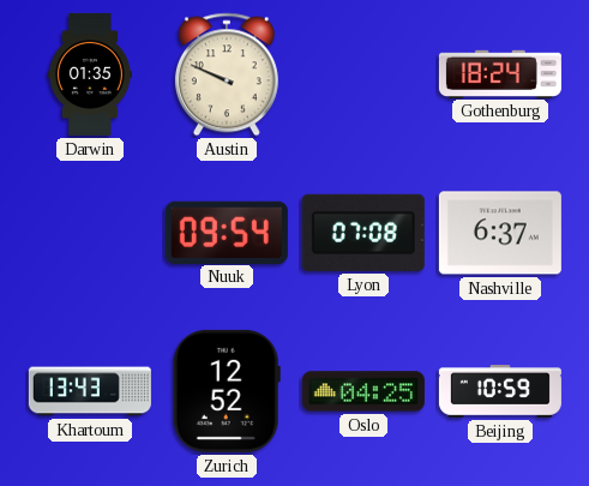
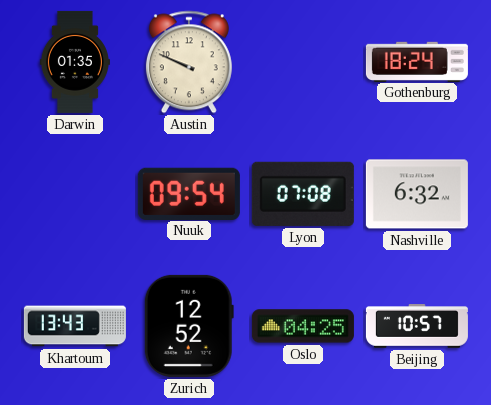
Nashville: 6:37 -> 6:32 (417, 194)
Beijing: 10:59 -> 10:57 (417, 326)
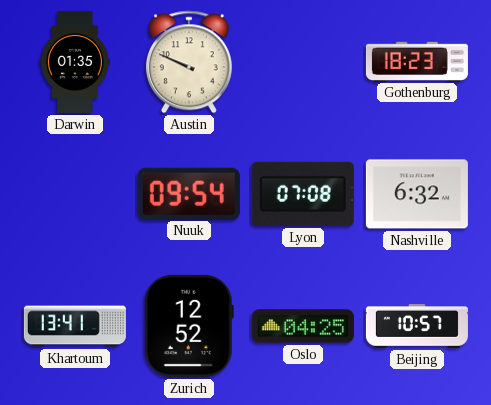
Gothenburg: 18:24 -> 18:23 (417, 61)
Khartoum: 13:43 -> 13:41 (75, 326)
